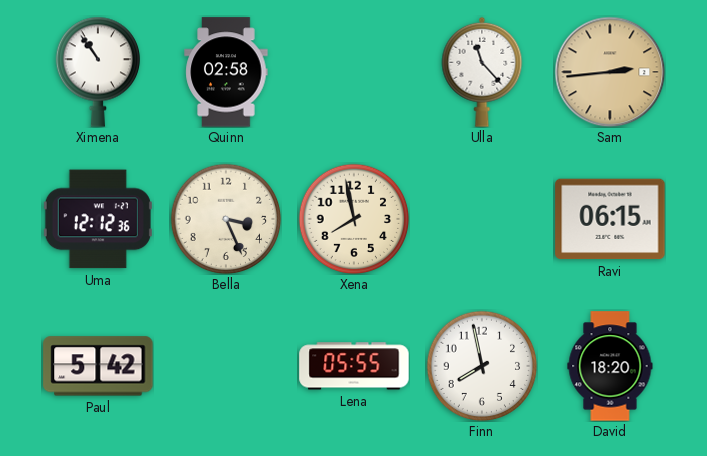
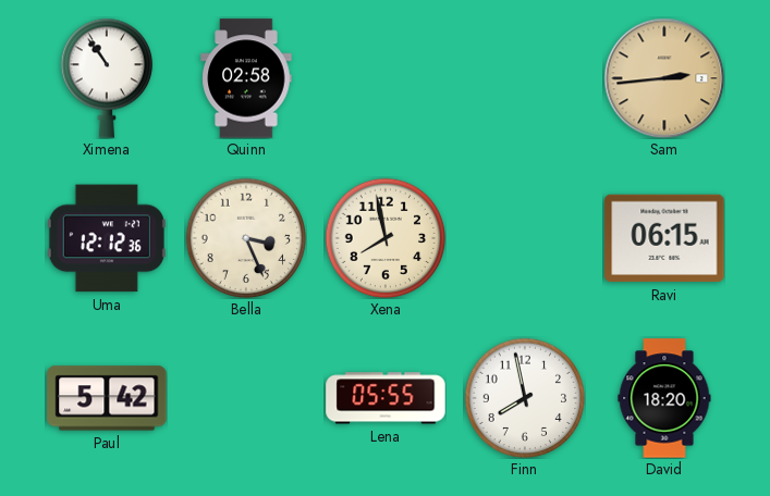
Ulla: 11:23 -> none (482, 72)
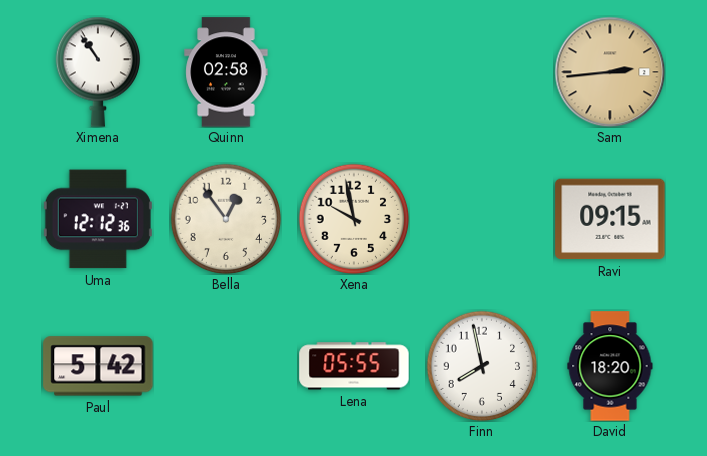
Bella: 3:26 -> 12:54 (226, 219)
Xena: 7:58 -> 9:58 (354, 219)
Ravi: 06:15 -> 09:15 (610, 219)
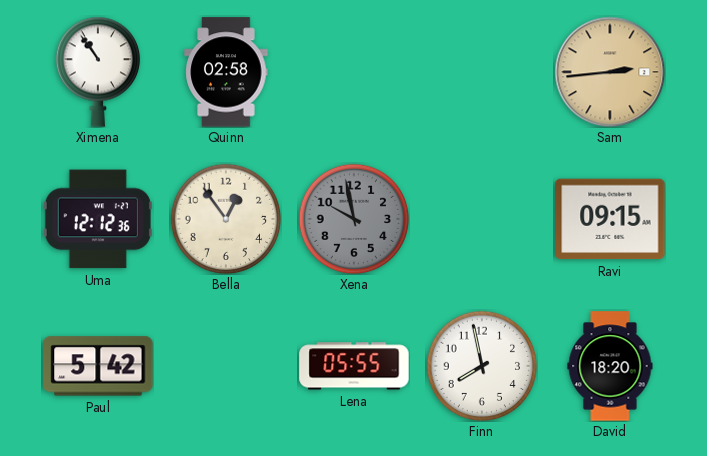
Xena dial: cream -> grey (354, 219)
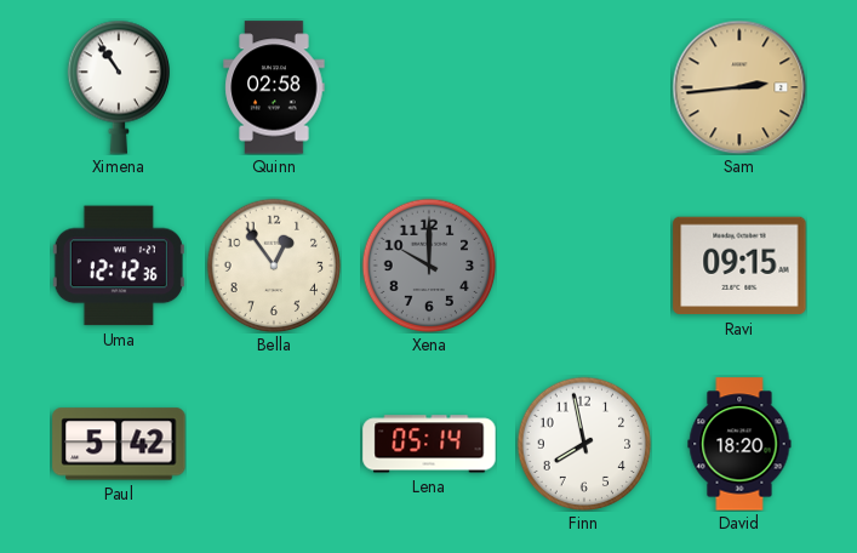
Xena: 9:58 -> 10:00 (429, 266)
Lena: 05:55 -> 05:14 (429, 444)
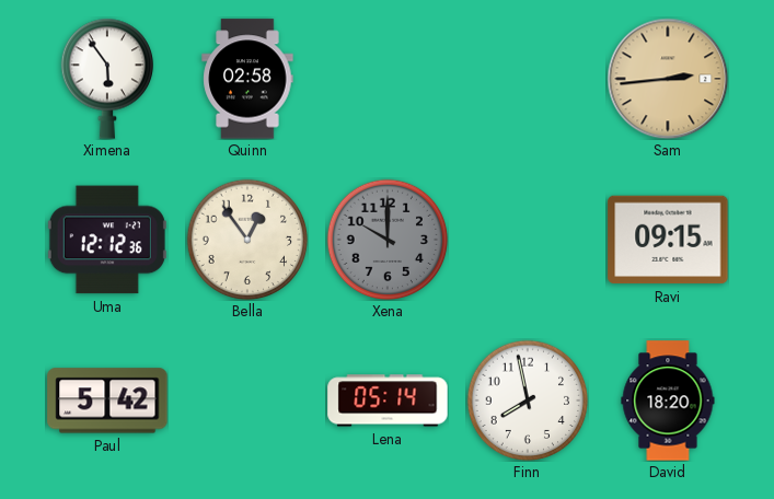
Ximena: 10:54 -> 5:54 (106, 79)
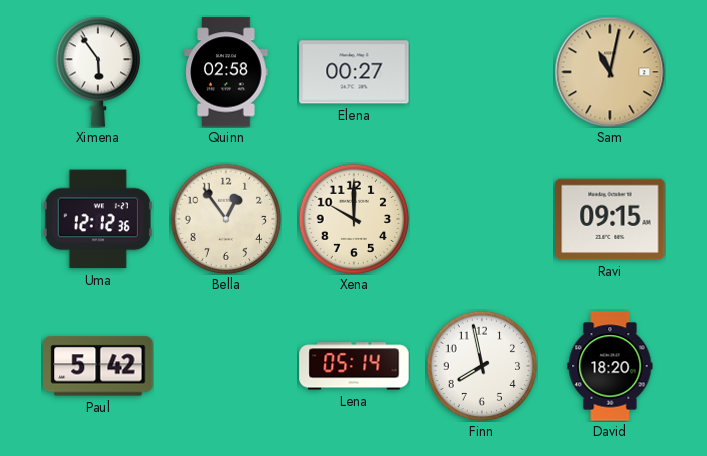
Elena: none -> 00:27 (354, 72)
Sam: 2:44 -> 11:02 (610, 72)
Xena dial: grey -> cream (354, 219)
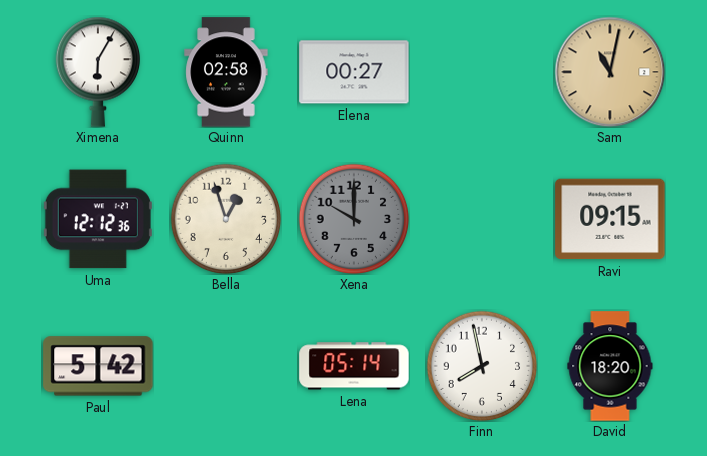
Ximena: 5:54 -> 6:05 (97, 72)
Bella: 12:54 -> 12:57 (226, 219)
Xena dial: cream -> grey (354, 219)
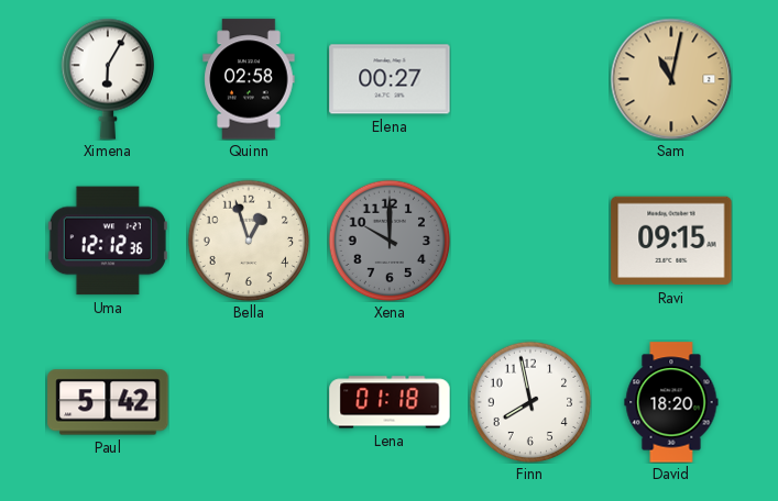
Lena: 05:14 -> 01:18 (390, 402)
